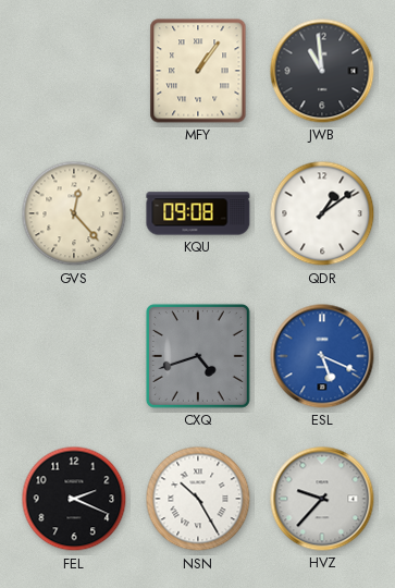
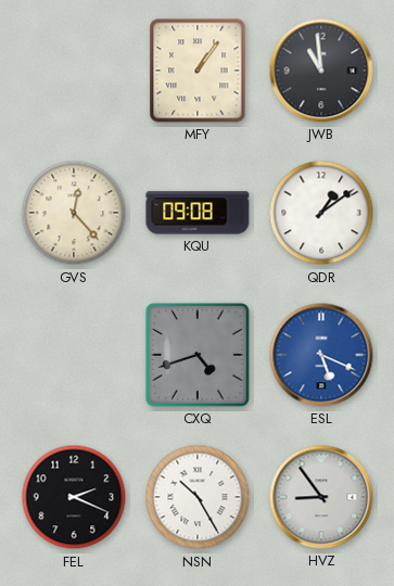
HVZ: 9:37 -> 8:54 (321, 497)
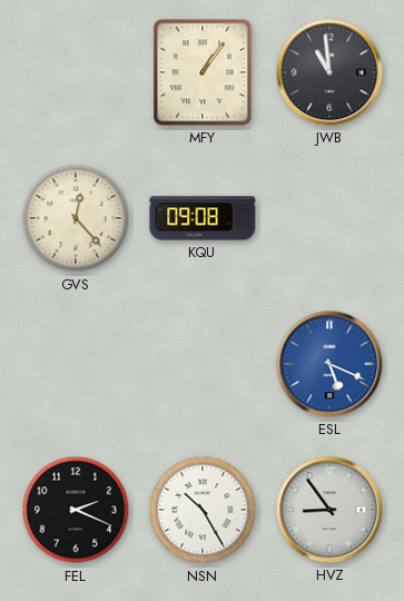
QDR: 1:09 -> none (321, 213)
CXQ: 4:42 -> none (198, 355)
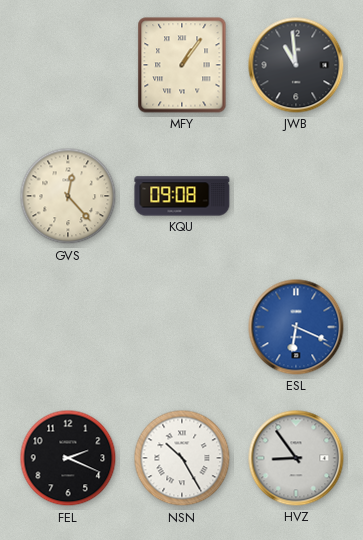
ESL: 5:19 -> 6:19 (296, 327)
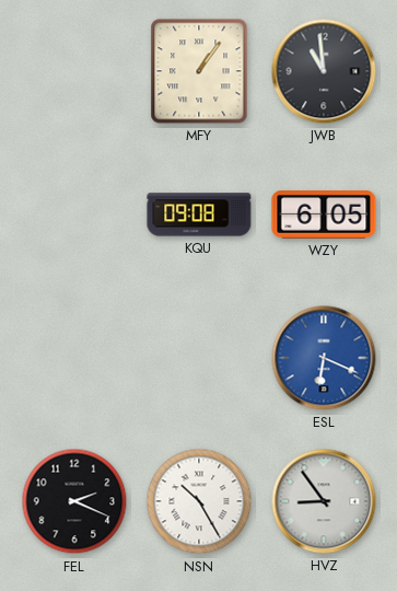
GVS: 12:23 -> none (68, 196)
WZY: none -> 6:05 (324, 216)
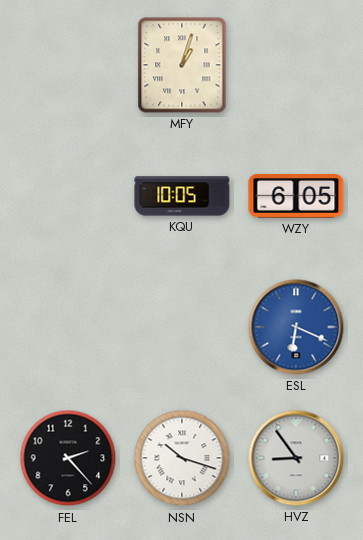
MFY: 1:06 -> 1:03 (182, 65)
JWB: 10:59 -> none (324, 71)
KQU: 09:08 -> 10:05 (182, 196)
FEL: 2:19 -> 2:23 (68, 458)
NSN: 10:25 -> 10:18 (182, 458)
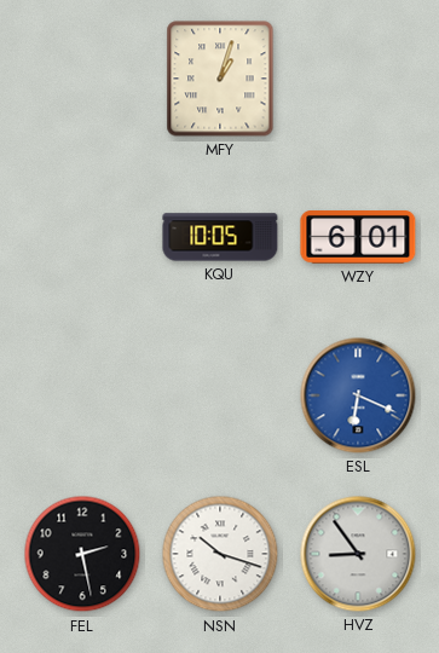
WZY: 6:05 -> 6:01 (358, 238)
FEL: 2:23 -> 2:28 (82, 554)
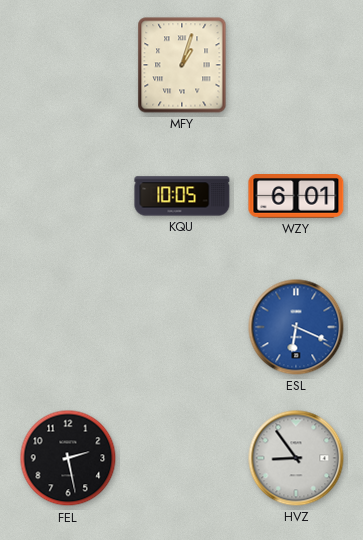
NSN: 10:18 -> none (220, 554)
